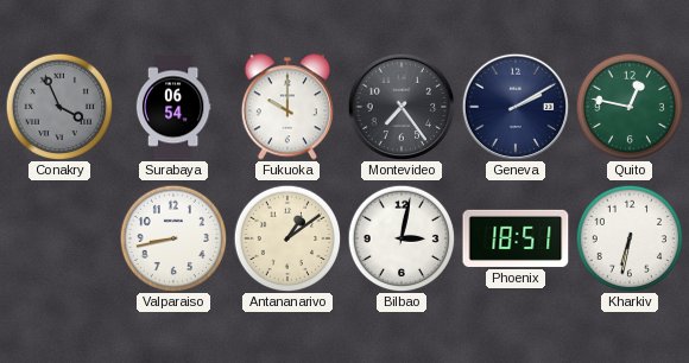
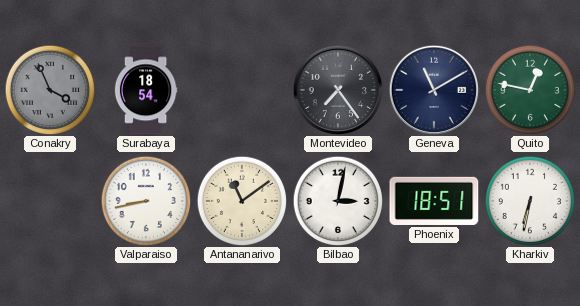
Surabaya: 06:54 -> 18:54 (146, 90)
Fukuoka: 10:00 -> none (287, 107)
Geneva: 2:10 -> 11:10 (433, 89)
Antananarivo: 1:09 -> 11:09 (242, 201)
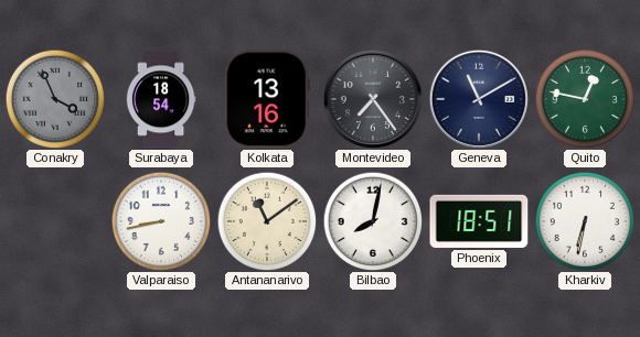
Kolkata: none -> 13:16 (267, 99)
Bilbao: 3:02 -> 8:02 (373, 221)
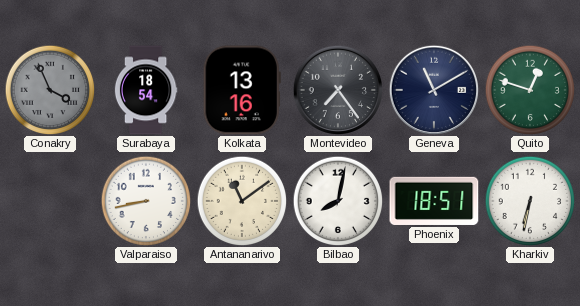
Quito: 12:47 -> 12:48 (530, 90)
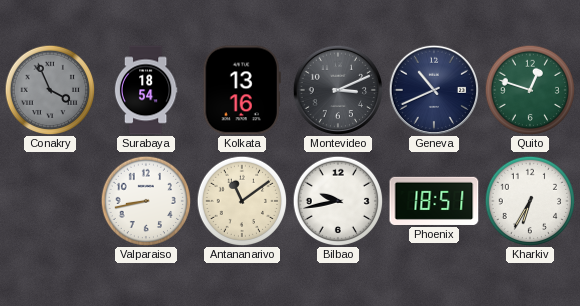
Montevideo: 7:24 -> 3:11 (337, 89)
Geneva: 11:10 -> 10:41 (433, 89)
Bilbao: 8:02 -> 9:43 (338, 201)
Kharkiv: 6:32 -> 6:35 (530, 201)
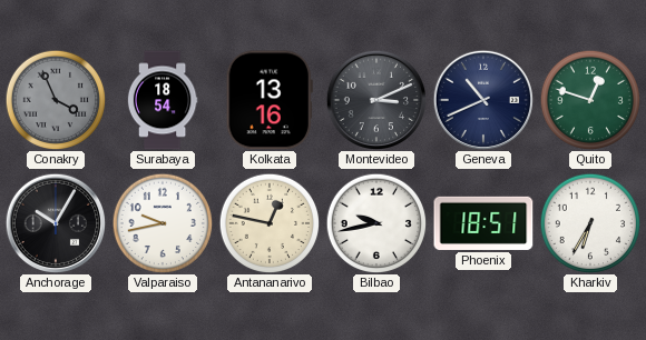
Anchorage: none -> 10:05 (55, 222)
Valparaiso: 8:43 -> 9:43 (163, 223)
Antananarivo: 11:09 -> 12:47 (270, 223)
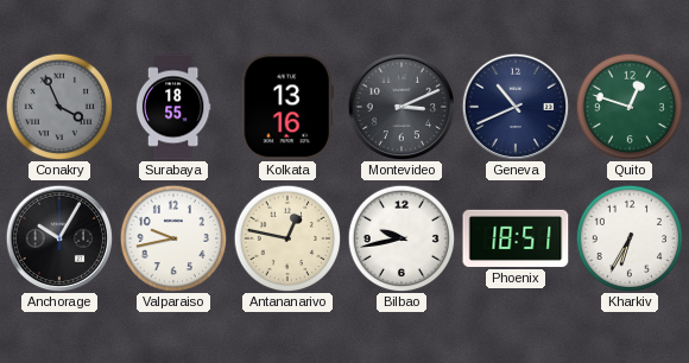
Surabaya: 18:54 -> 18:55 (173, 107)
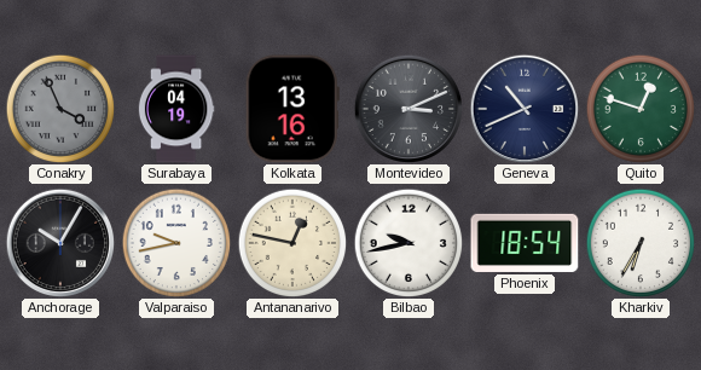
Surabaya: 18:55 -> 04:19 (176, 109)
Phoenix: 18:51 -> 18:54 (525, 243)
